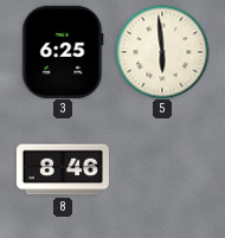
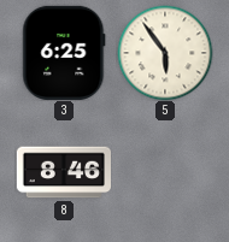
5: 5:59 -> 5:54 (165, 53)
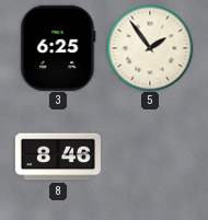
5: 5:54 -> 1:54 (150, 48)
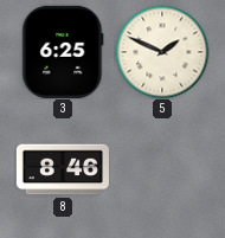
5: 1:54 -> 1:49 (162, 52)
